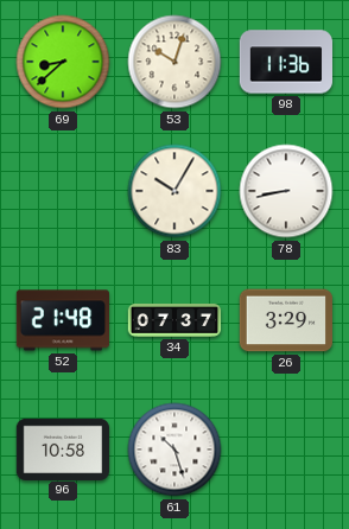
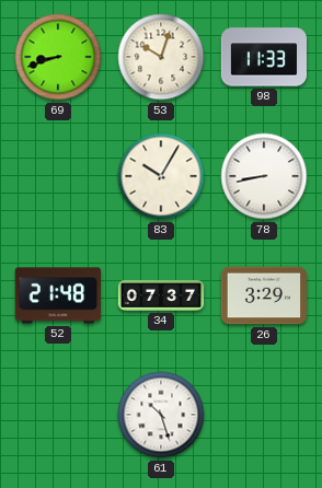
69: 8:38 -> 8:42 (58, 57)
98: 11:36 -> 11:33 (264, 57)
96: 10:58 -> none (63, 448)
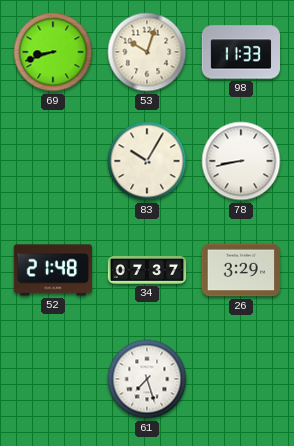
61: 10:27 -> 7:27 (147, 379)
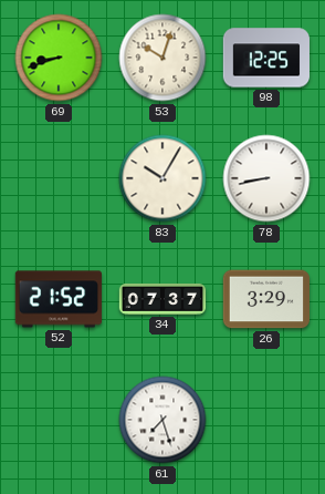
98: 11:33 -> 12:25 (266, 58)
52: 21:48 -> 21:52 (57, 299)
